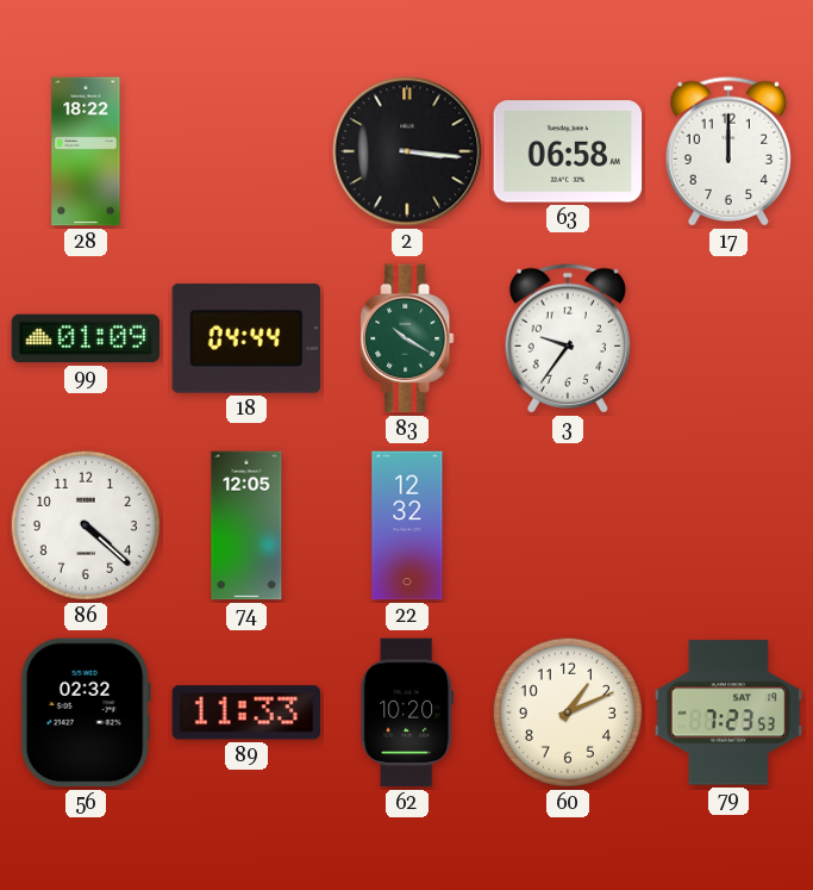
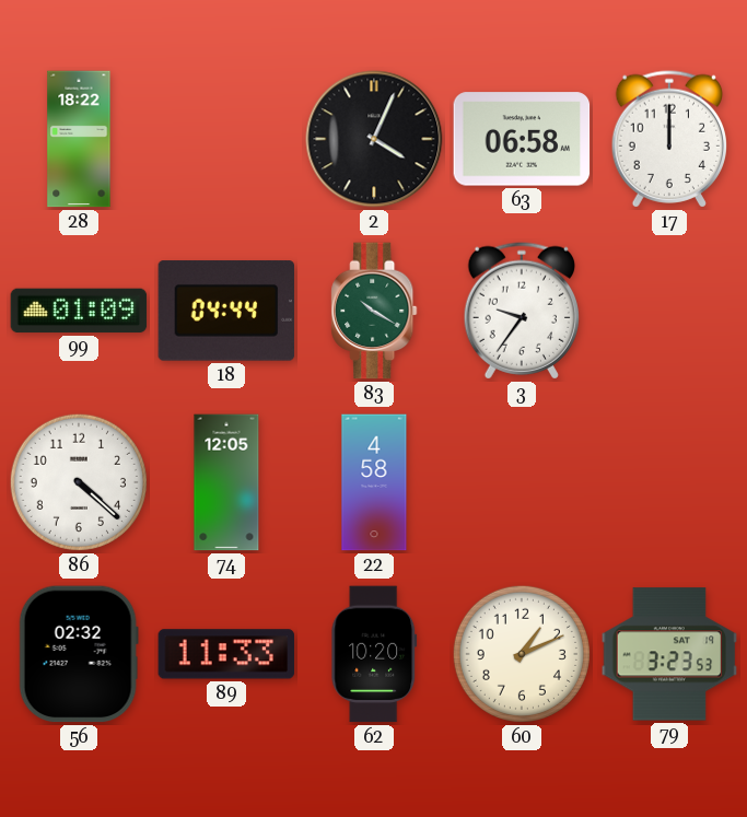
2: 3:16 -> 4:04 (374, 139)
22: 12:32 -> 4:58 (374, 482)
79: 7:23 -> 3:23 (669, 654)
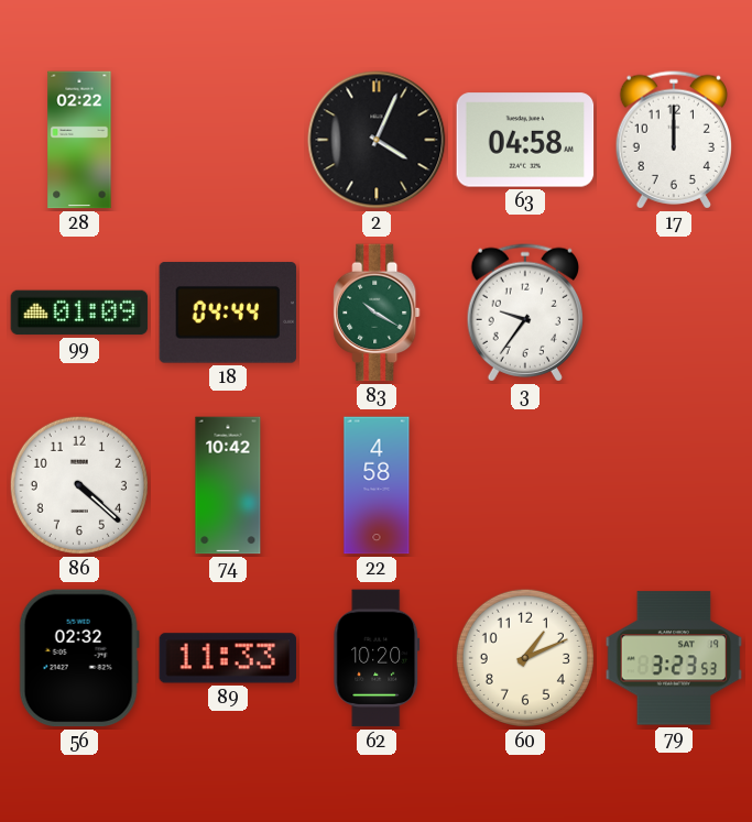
28: 18:22 -> 02:22 (79, 140)
63: 06:58 -> 04:58 (525, 140)
74: 12:05 -> 10:42 (228, 485)
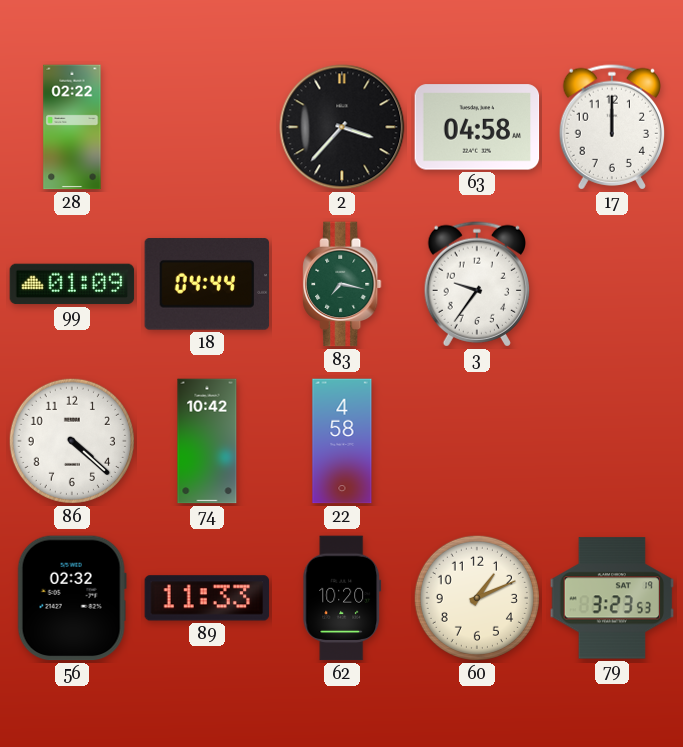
2: 4:04 -> 3:37 (342, 127)
83: 10:20 -> 7:17 (342, 284)
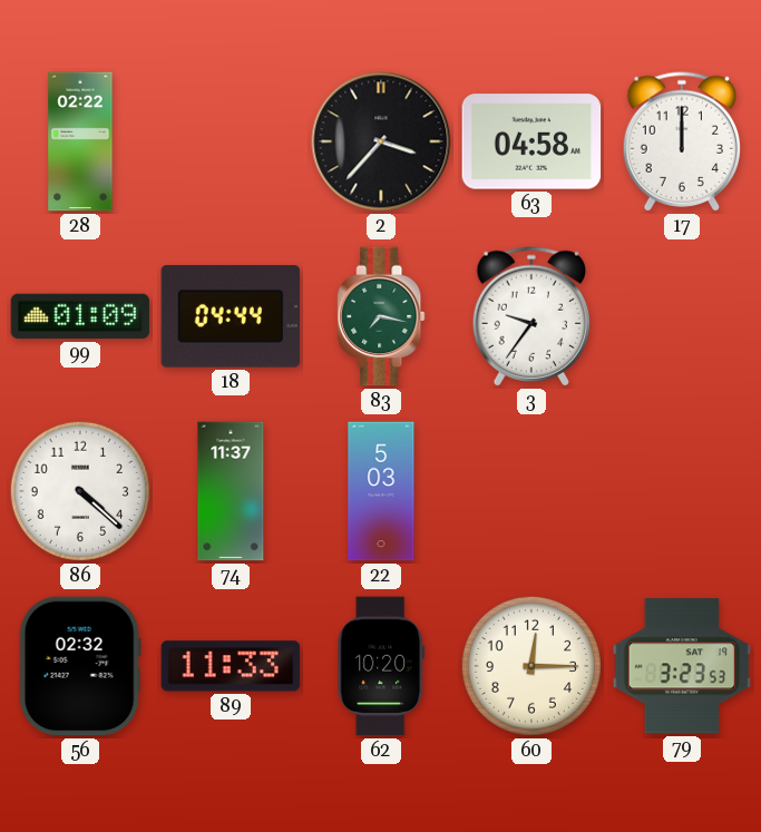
74: 10:42 -> 11:37 (231, 491)
22: 4:58 -> 5:03 (381, 491)
60: 1:11 -> 12:15 (531, 666)
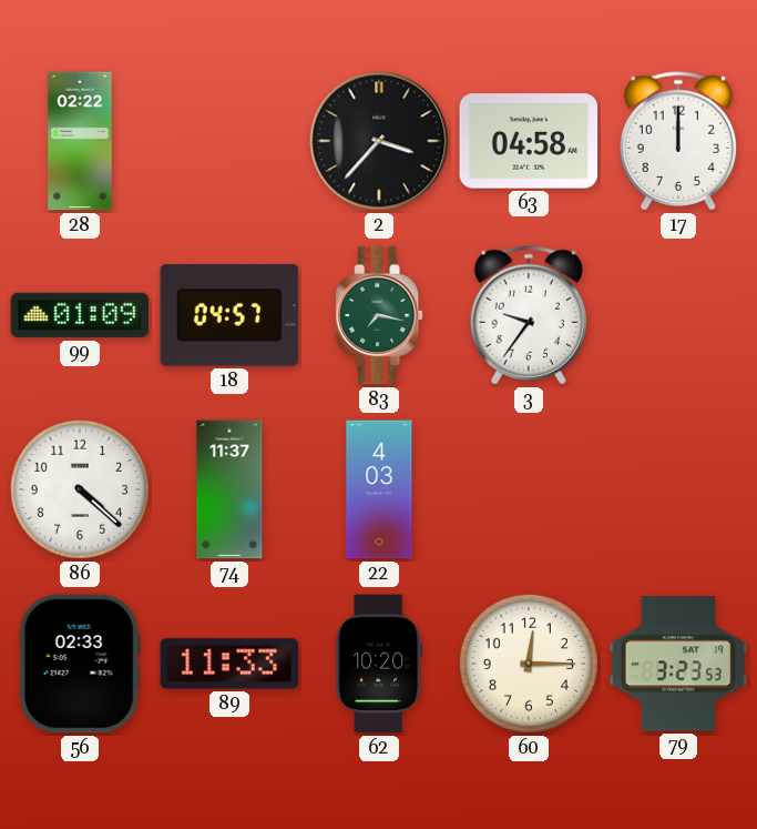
18: 04:44 -> 04:57 (229, 315)
22: 5:03 -> 4:03 (379, 489)
56: 02:32 -> 02:33 (80, 664)
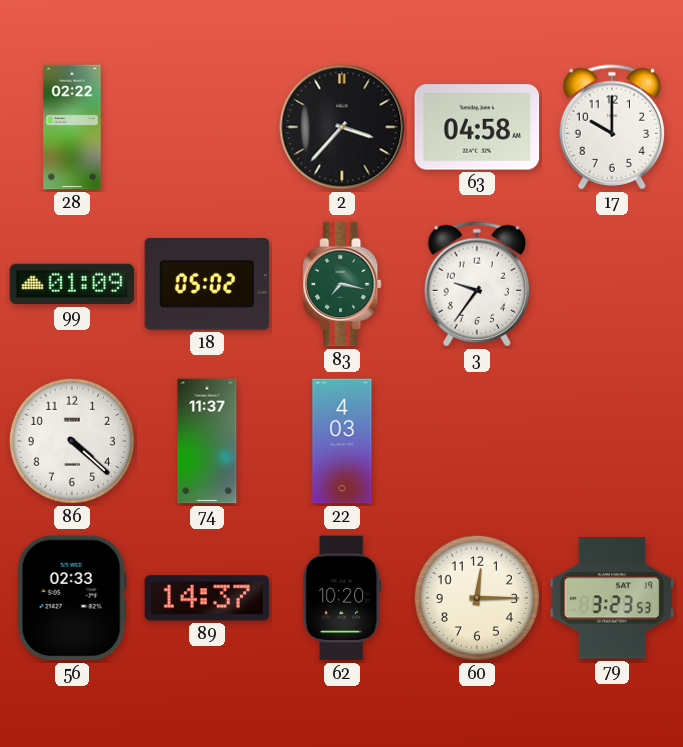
17: 12:00 -> 10:00 (611, 127)
18: 04:57 -> 05:02 (207, 284)
89: 11:33 -> 14:37 (207, 598)
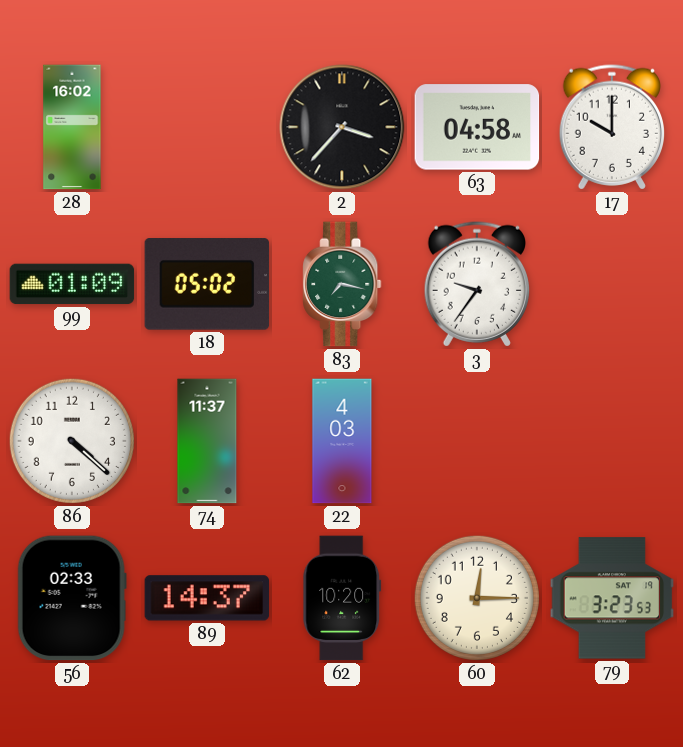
28: 02:22 -> 16:02 (72, 127)
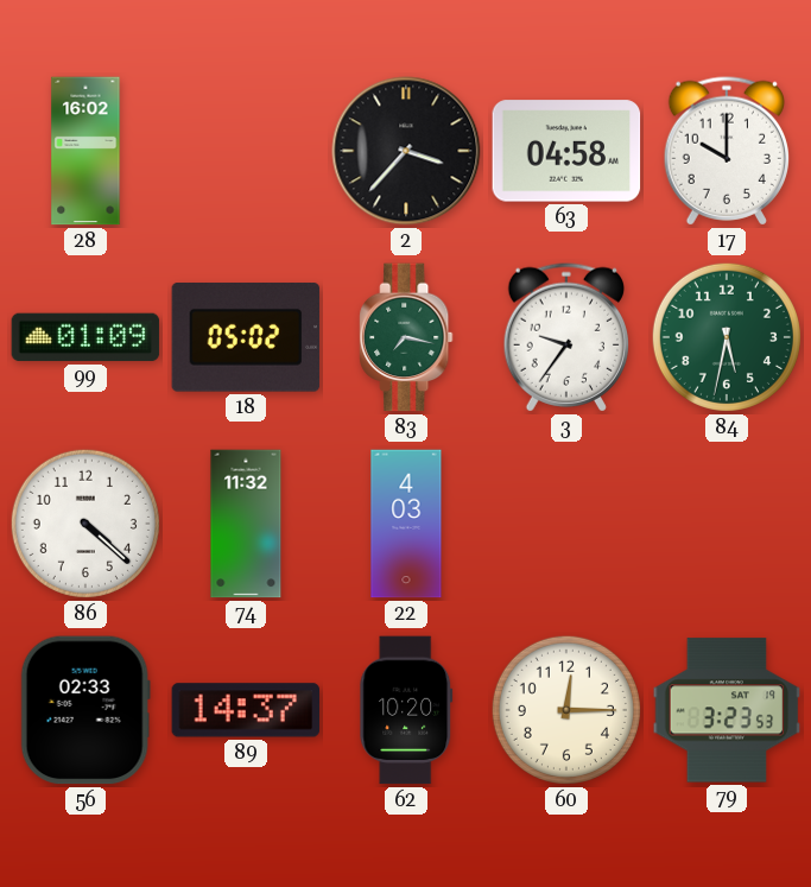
84: none -> 5:32 (727, 337)
74: 11:37 -> 11:32 (246, 524)
